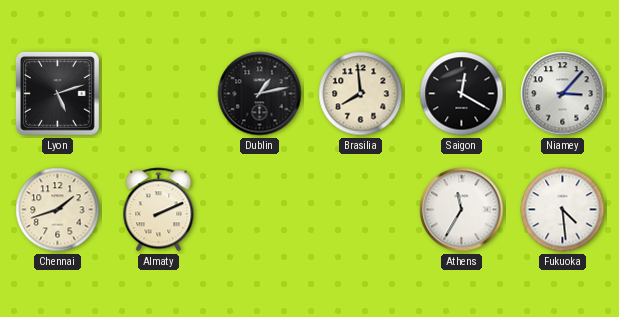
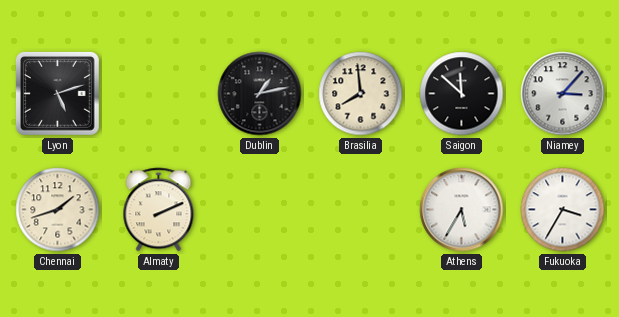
Saigon: 12:20 -> 11:52 (462, 94)
Athens: 11:35 -> 5:35 (462, 210)
Fukuoka: 4:29 -> 3:35 (563, 210)
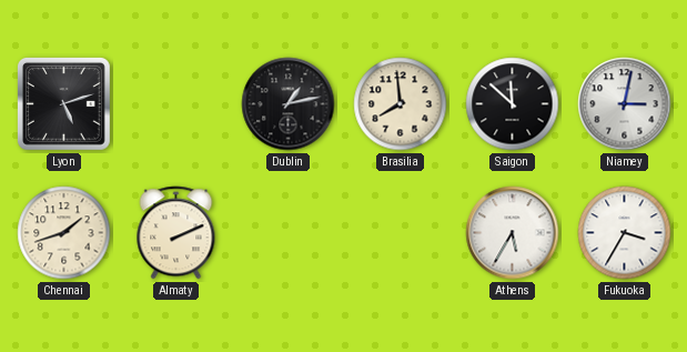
Niamey: 3:07 -> 3:02 (625, 104)
